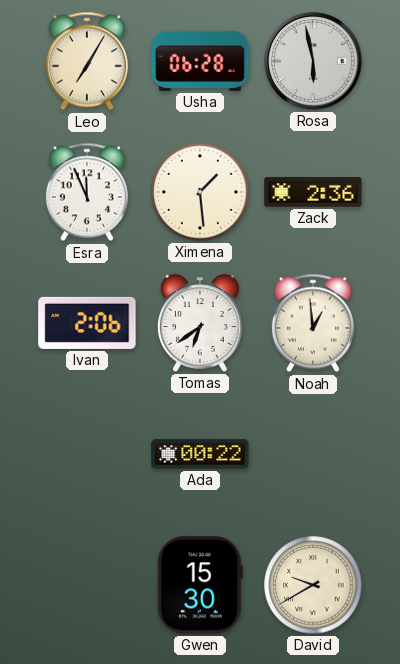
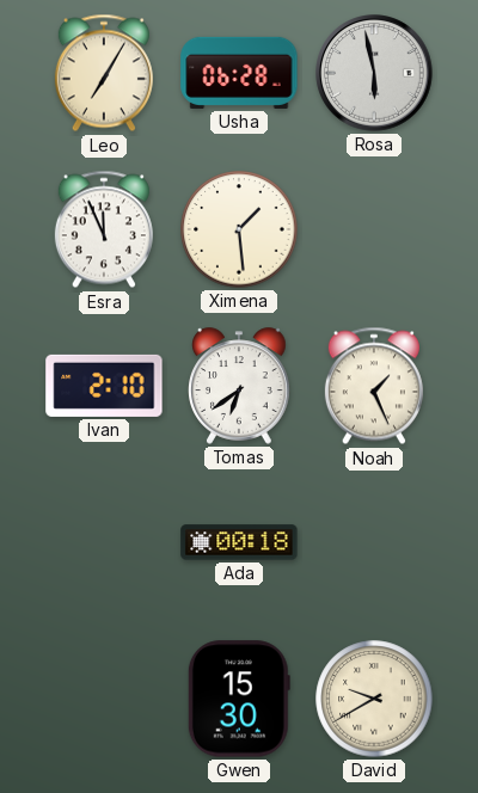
Zack: 2:36 -> none (313, 192)
Ivan: 2:06 -> 2:10 (104, 386)
Noah: 12:59 -> 1:26 (374, 386)
Ada: 00:22 -> 00:18 (239, 542)
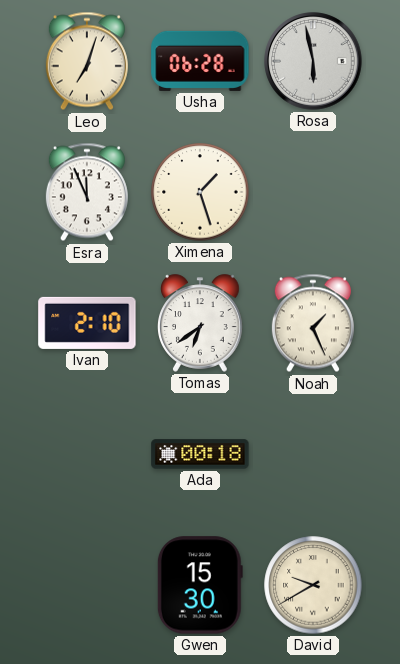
Leo: 7:05 -> 7:03 (87, 61)
Ximena: 1:29 -> 1:27 (200, 192)
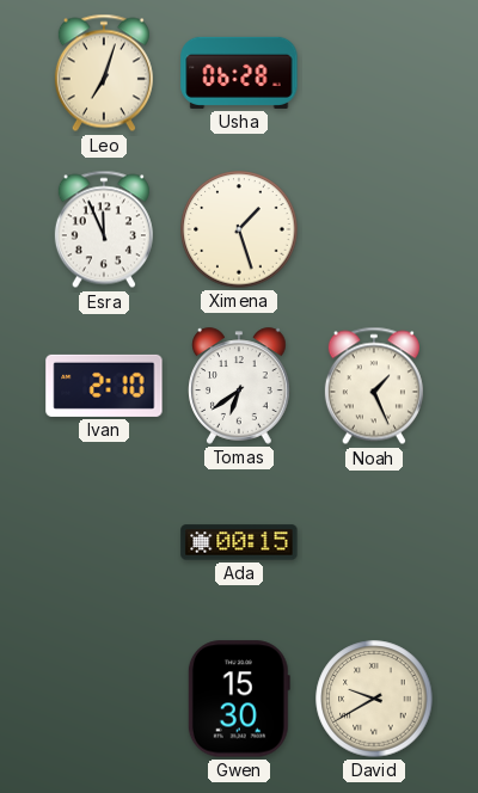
Rosa: 5:58 -> none (313, 61)
Ada: 00:18 -> 00:15 (239, 542)
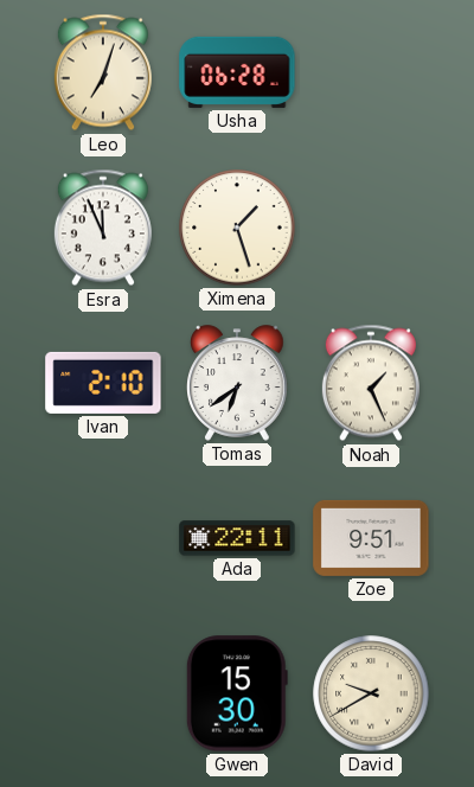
Ada: 00:15 -> 22:11 (237, 538)
Zoe: none -> 9:51 (371, 538)
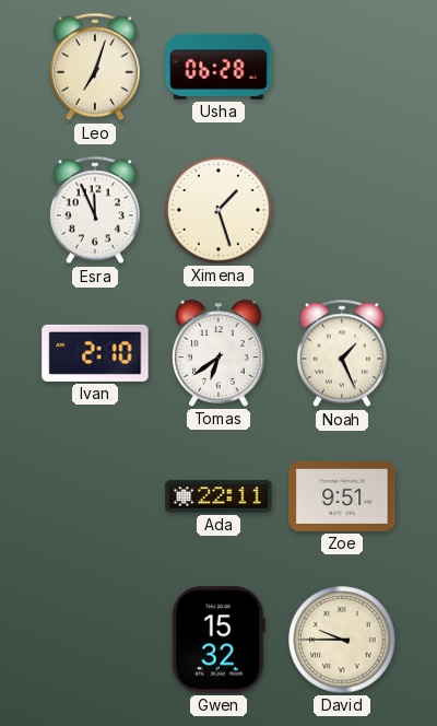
Gwen: 15:30 -> 15:32 (218, 640)
David: 9:40 -> 9:45 (342, 640)
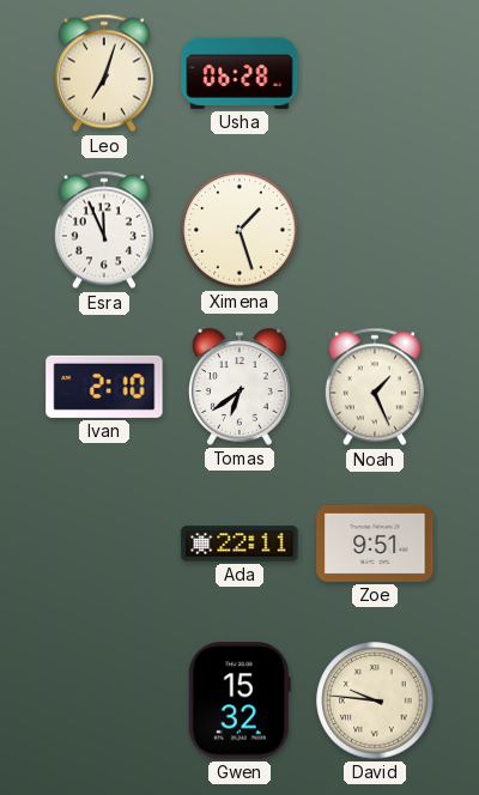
David: 9:45 -> 9:46 (375, 700)
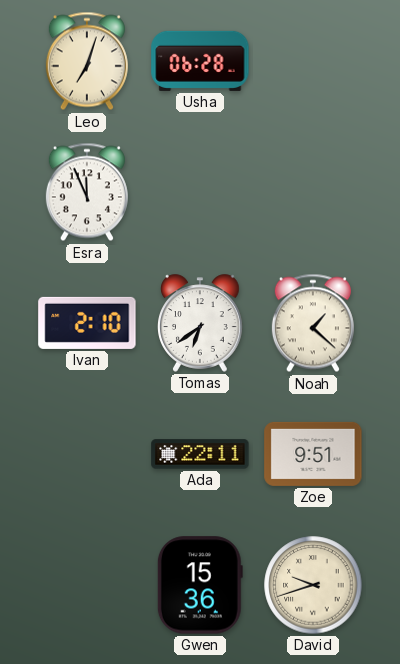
Ximena: 1:27 -> none (239, 230)
Noah: 1:26 -> 1:22 (313, 323)
Gwen: 15:32 -> 15:36 (200, 585)
David: 9:46 -> 9:42 (313, 585)
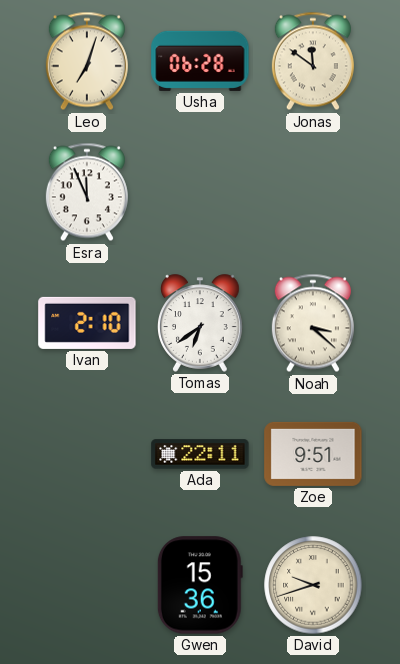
Jonas: none -> 11:51 (313, 61)
Noah: 1:22 -> 3:22 (313, 323)
